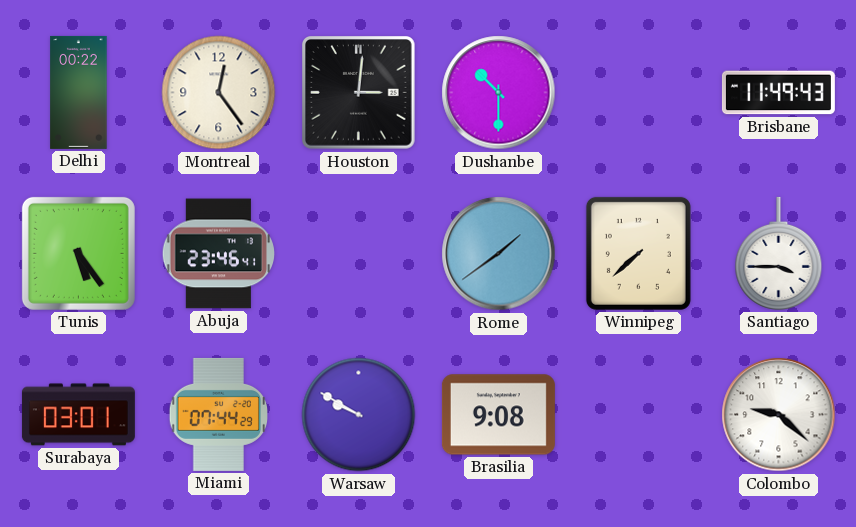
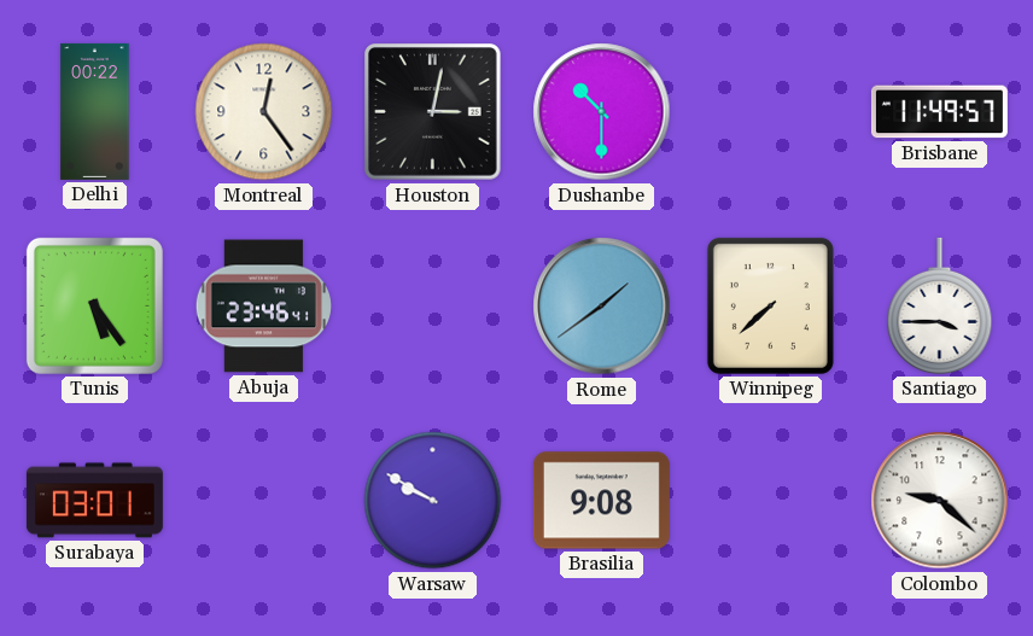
Houston: 3:01 -> 3:02 (433, 112)
Brisbane: 11:49:43 -> 11:49:57 (939, 112)
Miami: 07:44 -> none (218, 414)
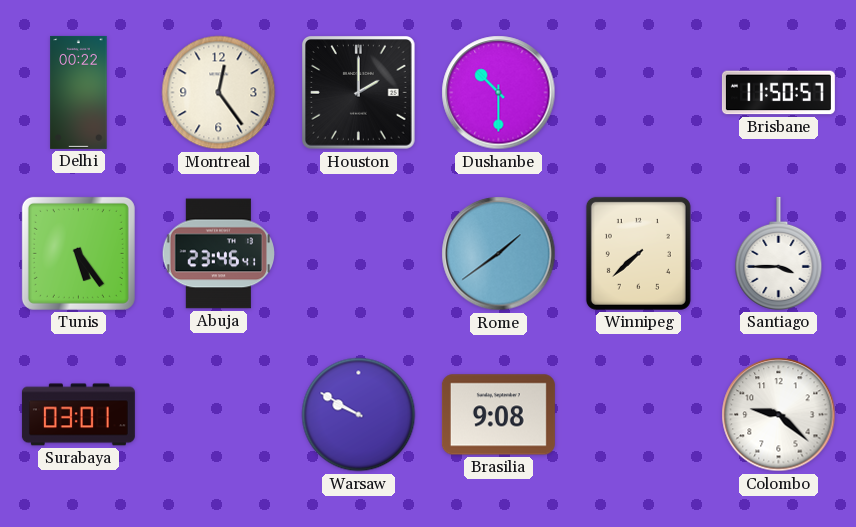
Houston: 3:02 -> 2:00 (359, 93)
Brisbane: 11:49 -> 11:50 (778, 93)
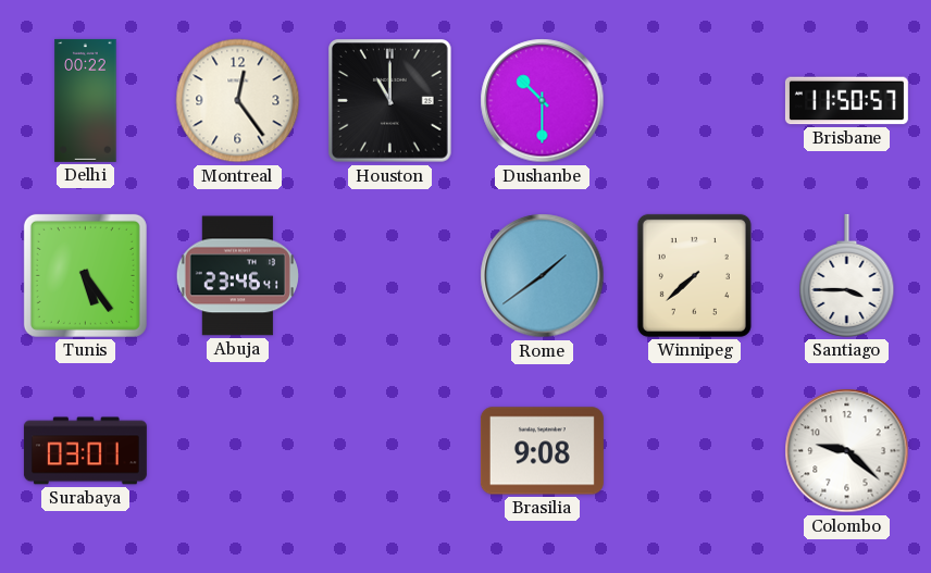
Houston: 2:00 -> 11:00 (390, 101)
Warsaw: 9:50 -> none (359, 415)
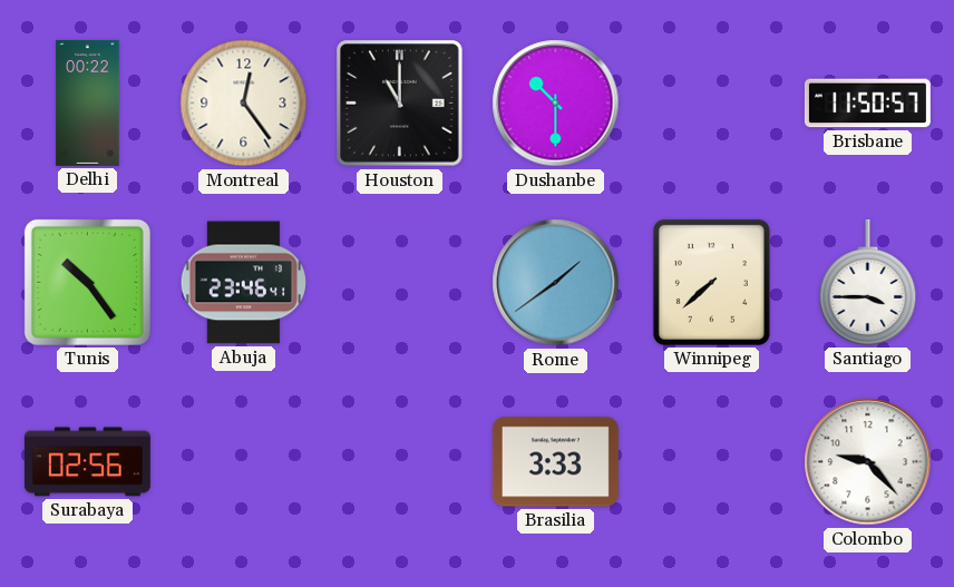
Tunis: 5:24 -> 10:24 (87, 282)
Surabaya: 03:01 -> 02:56 (87, 462)
Brasilia: 9:08 -> 3:33 (555, 462)
Colombo: 9:22 -> 9:23 (868, 462)
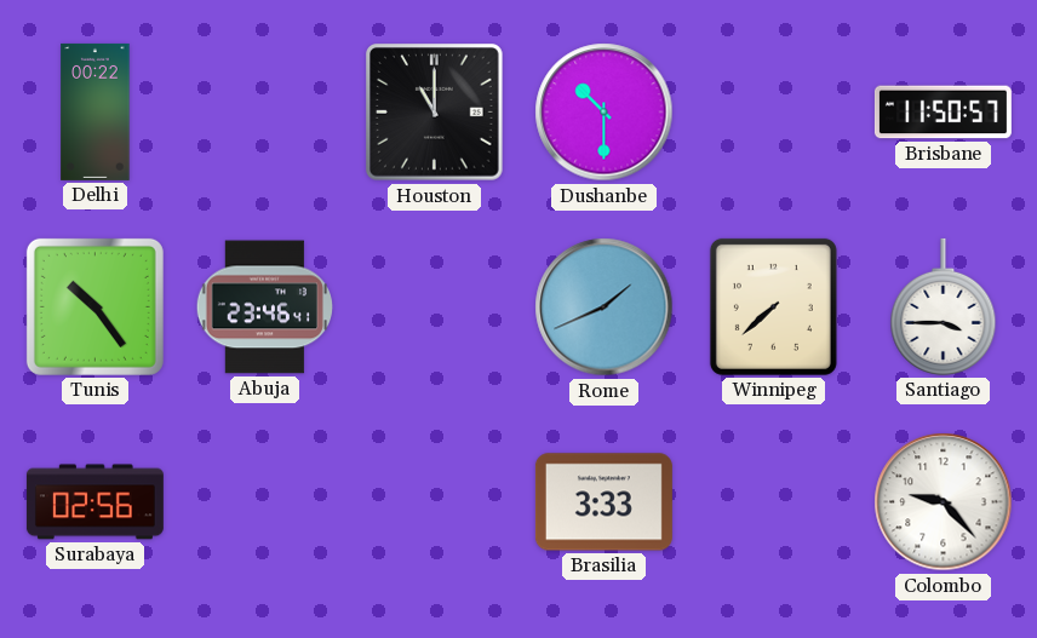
Montreal: 12:24 -> none (244, 104)
Rome: 1:39 -> 1:41 (605, 307)
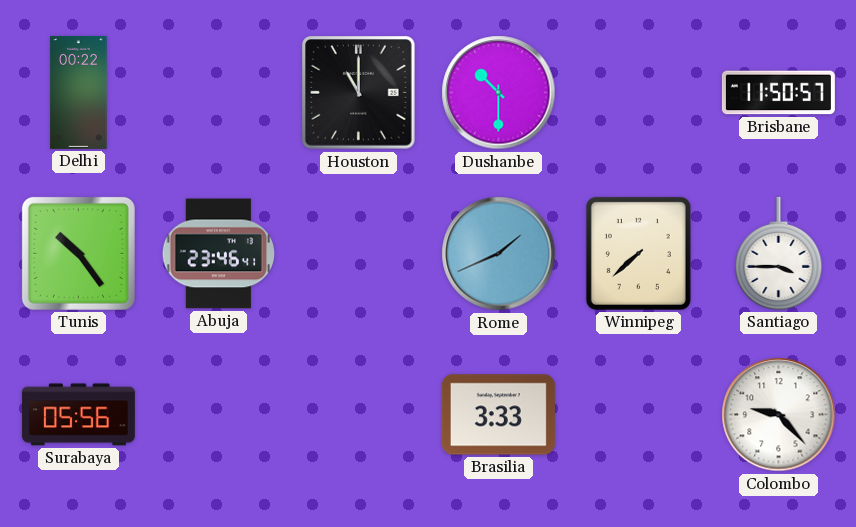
Surabaya: 02:56 -> 05:56 (78, 415)
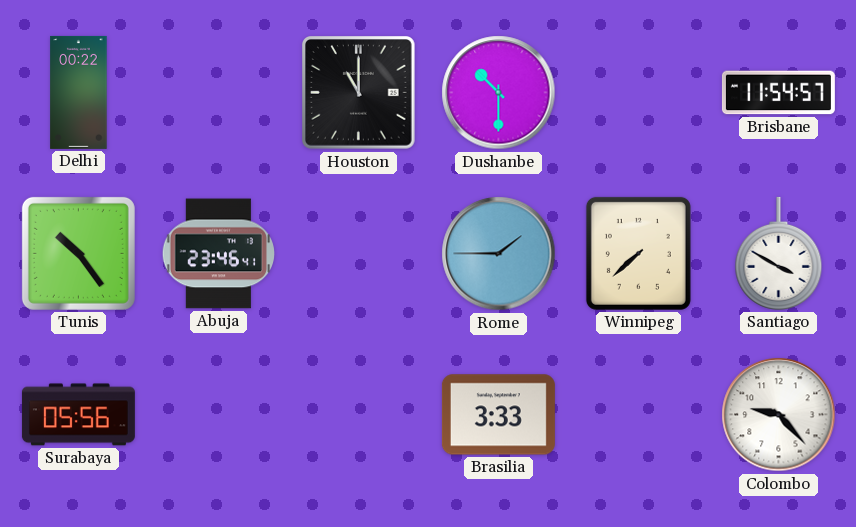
Brisbane: 11:50 -> 11:54 (778, 93)
Rome: 1:41 -> 1:45 (499, 254)
Santiago: 3:45 -> 3:50 (779, 253)
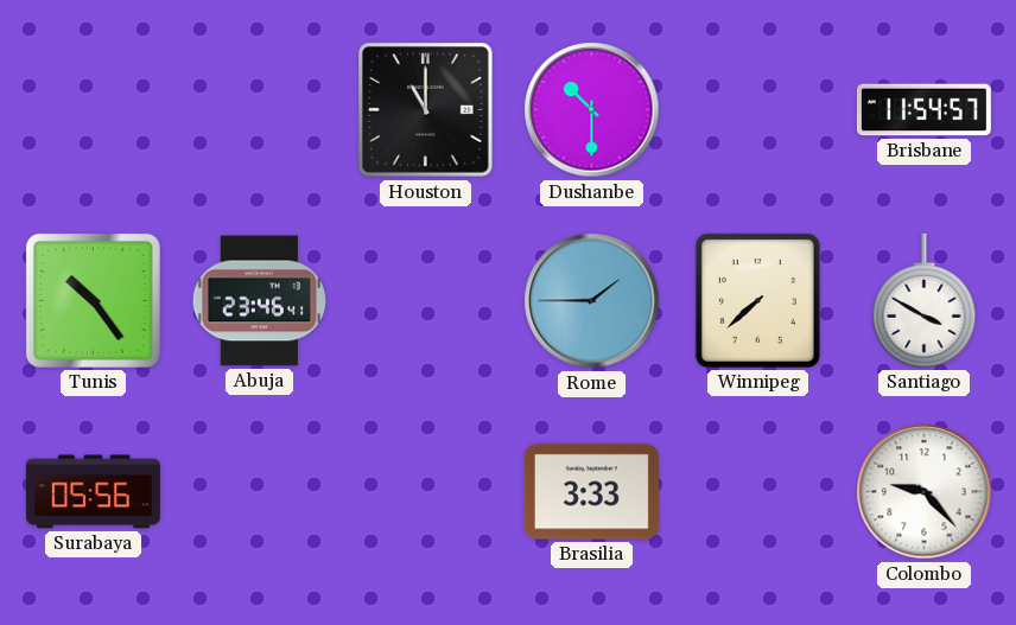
Delhi: 00:22 -> none (79, 92)
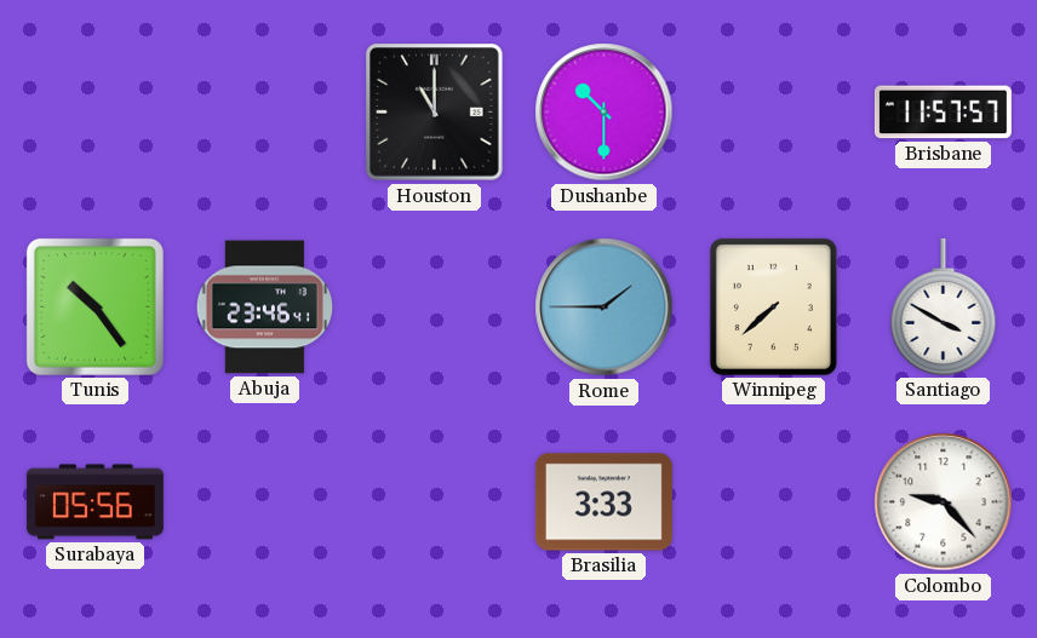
Brisbane: 11:54 -> 11:57 (943, 113)
